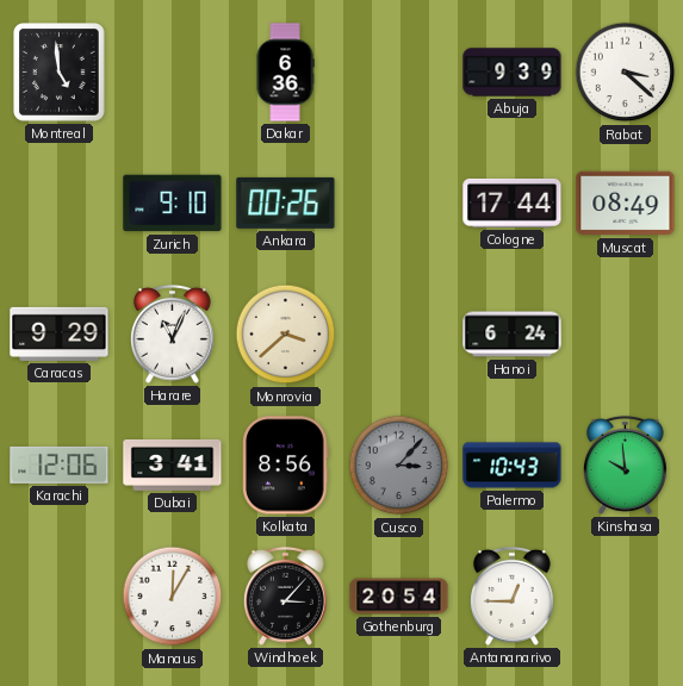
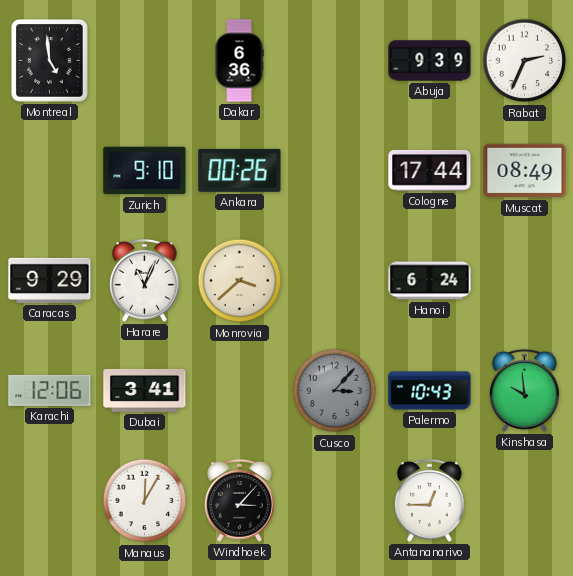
Rabat: 3:22 -> 2:34 (525, 61)
Kolkata: 8:56 -> none (286, 466)
Gothenburg: 20:54 -> none (399, 597)
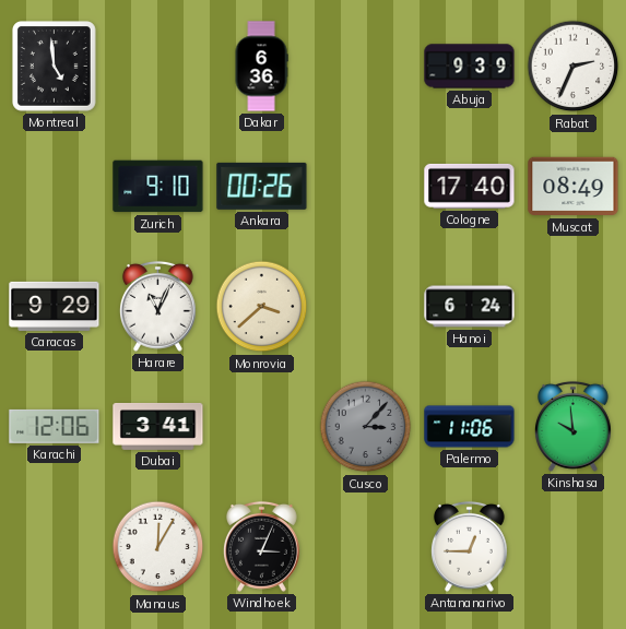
Cologne: 17:44 -> 17:40 (470, 186)
Palermo: 10:43 -> 11:06 (470, 427)
Windhoek: 3:07 -> 3:04 (261, 546)
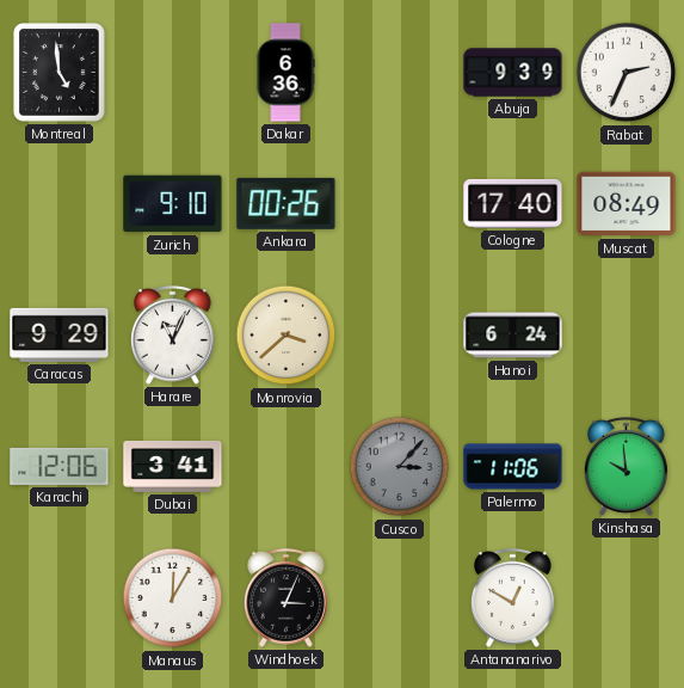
Antananarivo: 12:45 -> 12:50 (512, 597)
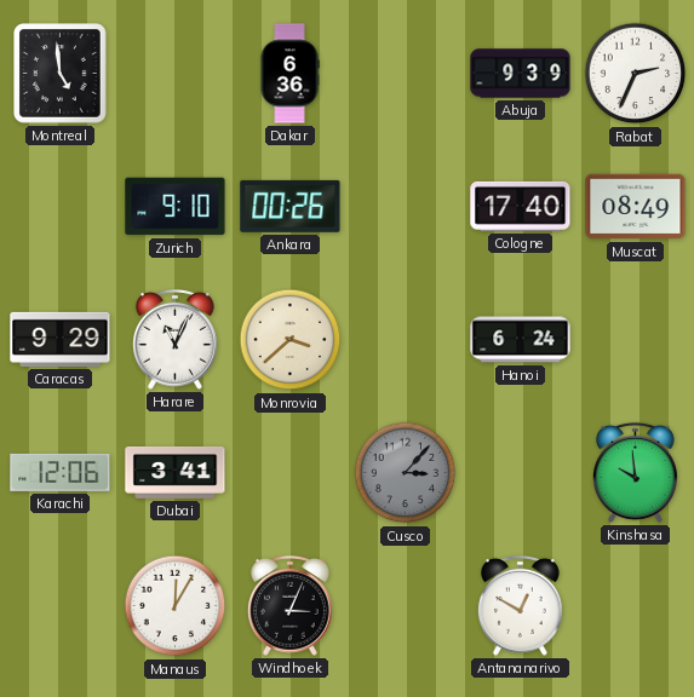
Palermo: 11:06 -> none (513, 467)
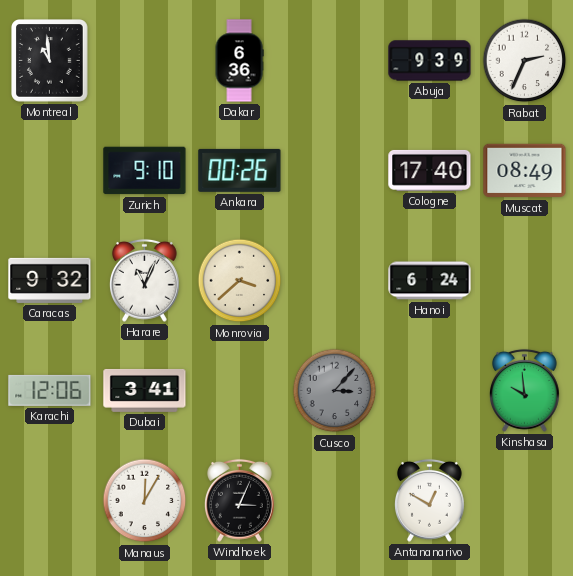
Montreal: 4:59 -> 10:59 (50, 61)
Caracas: 9:29 -> 9:32 (50, 280)
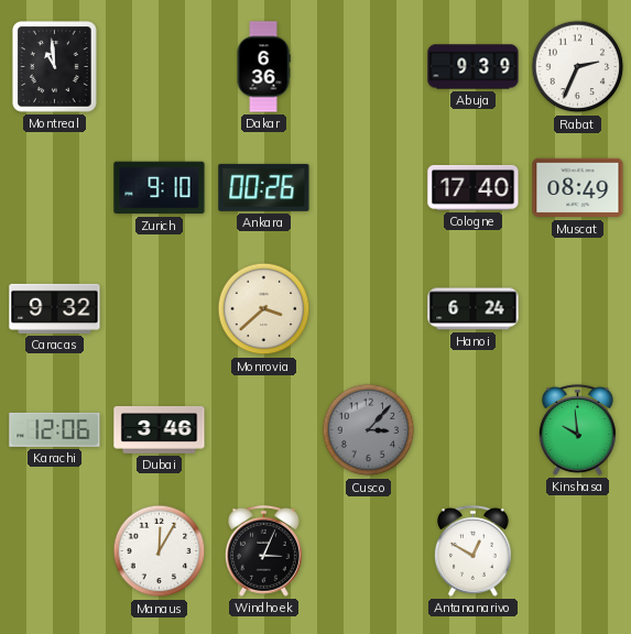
Harare: 11:04 -> none (144, 280)
Dubai: 3:41 -> 3:46 (160, 429)
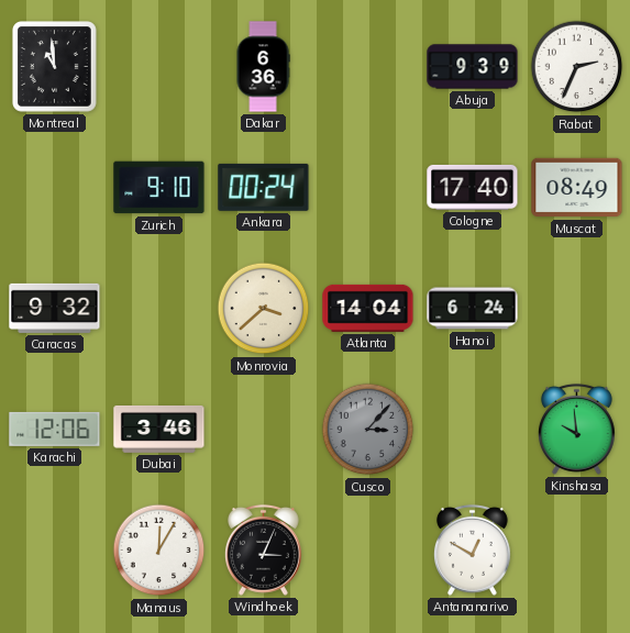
Ankara: 00:26 -> 00:24 (264, 187)
Atlanta: none -> 14:04 (368, 308)
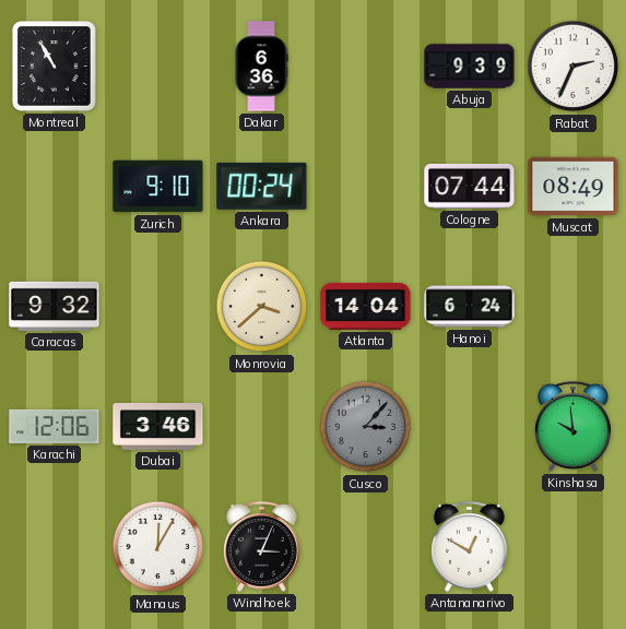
Montreal: 10:59 -> 10:55 (55, 67)
Cologne: 17:40 -> 07:44 (470, 186)
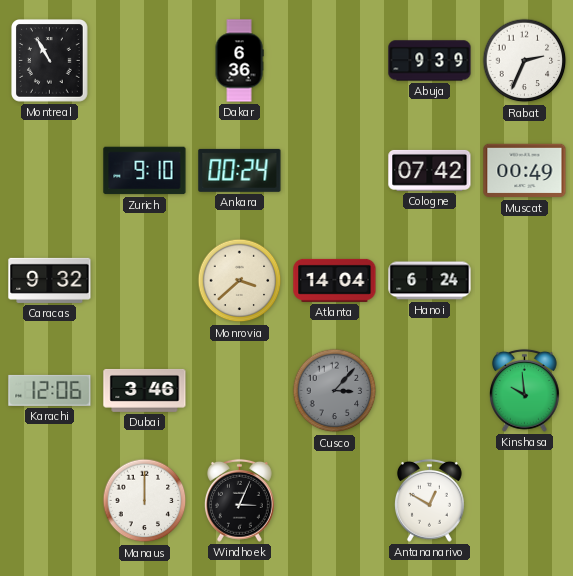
Cologne: 07:44 -> 07:42 (430, 170)
Muscat: 08:49 -> 00:49 (525, 171)
Manaus: 12:05 -> 12:00 (145, 501)
